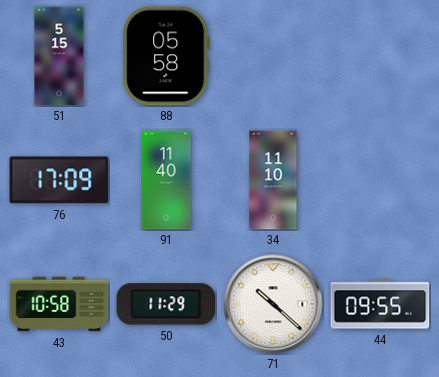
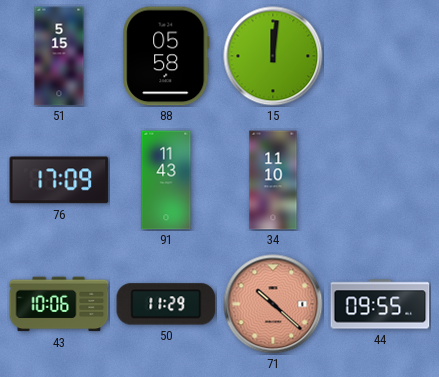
15: none -> 12:01 (273, 56)
91: 11:40 -> 11:43 (166, 180)
43: 10:58 -> 10:06 (59, 304)
71 dial: white -> salmon (273, 304)
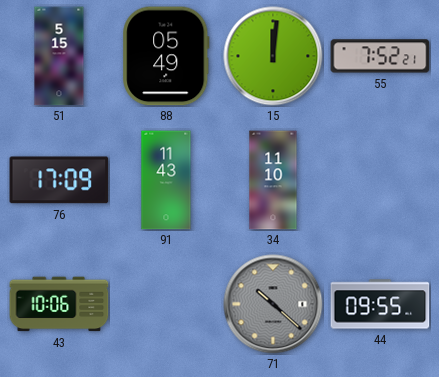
88: 05:58 -> 05:49 (166, 56)
55: none -> 7:52 (380, 56)
50: 11:29 -> none (166, 304)
71 dial: salmon -> grey (273, 304)
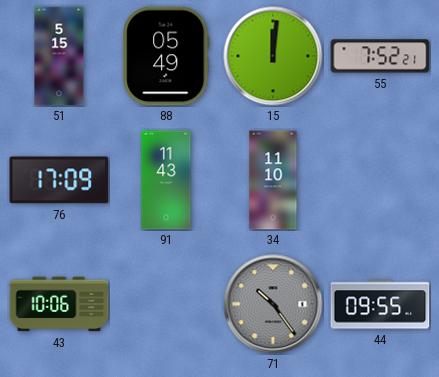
71: 10:22 -> 10:24 (273, 304)
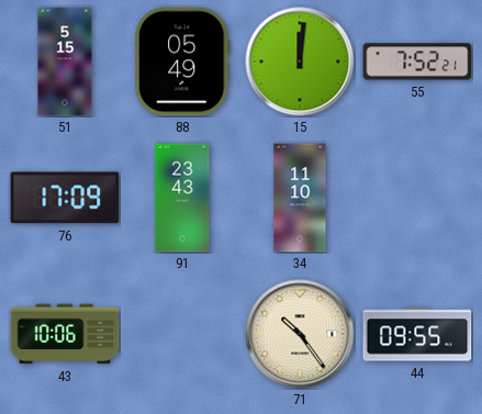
91: 11:43 -> 23:43 (182, 198)
71 dial: grey -> cream (300, 334)
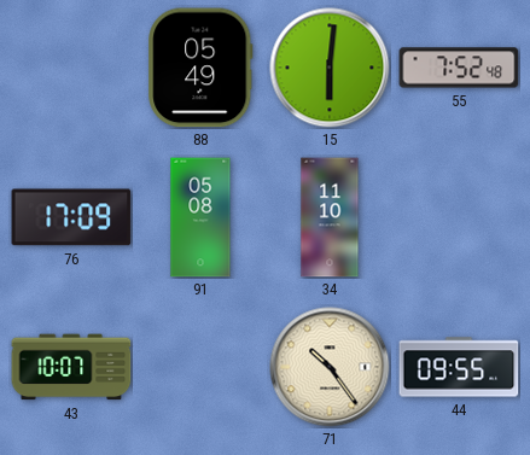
51: 5:15 -> none (65, 61)
15: 12:01 -> 6:01 (330, 68)
55: 7:52:21 -> 7:52:48 (459, 68)
91: 23:43 -> 05:08 (200, 217)
43: 10:06 -> 10:07 (71, 367)
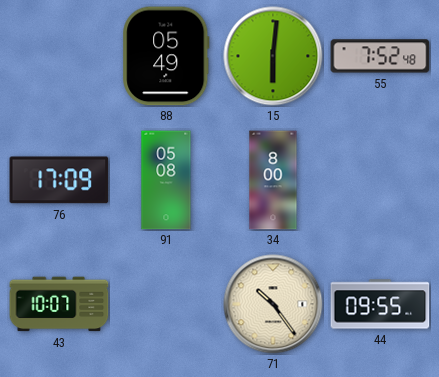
34: 11:10 -> 8:00 (273, 180)
